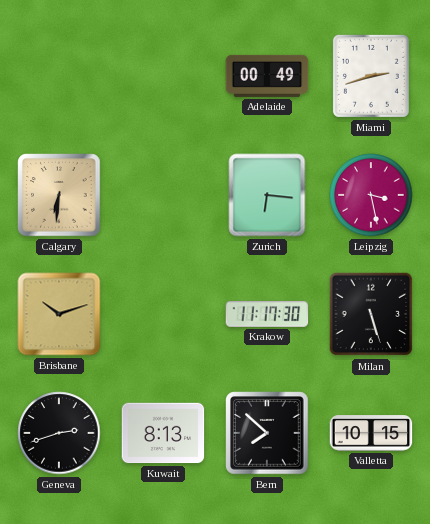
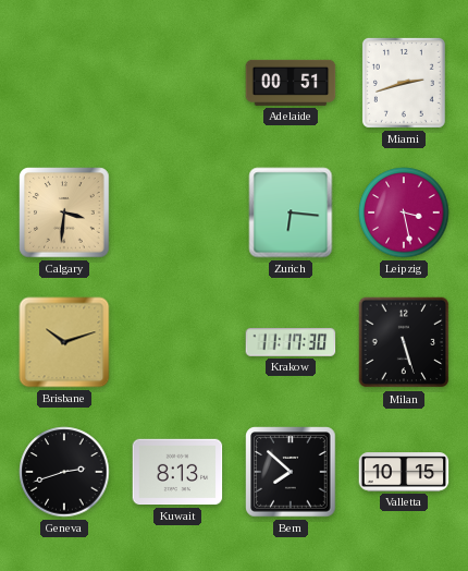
Adelaide: 00:49 -> 00:51 (291, 83)
Calgary: 6:31 -> 3:31 (64, 212)
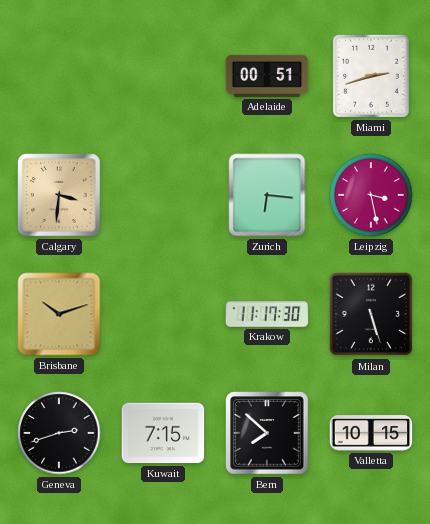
Kuwait: 8:13 -> 7:15 (163, 433)
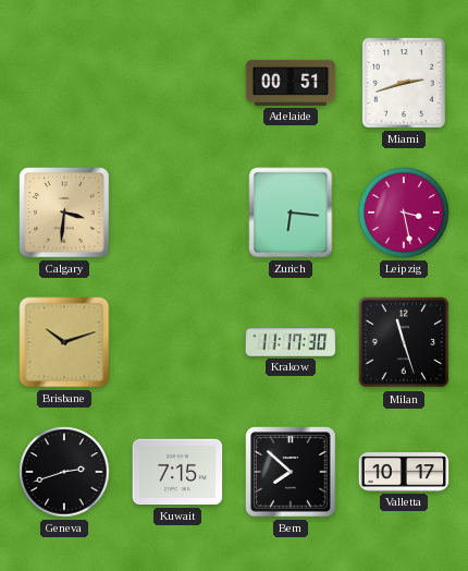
Milan: 5:27 -> 11:27 (404, 342)
Valletta: 10:15 -> 10:17 (404, 472)
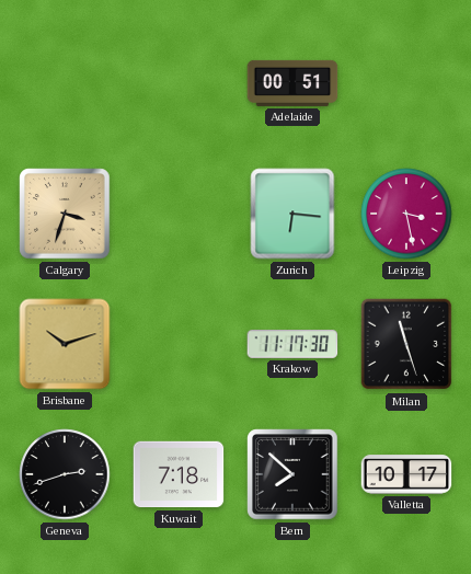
Miami: 2:42 -> none (404, 83)
Calgary: 3:31 -> 3:33 (65, 214)
Kuwait: 7:15 -> 7:18 (179, 474)
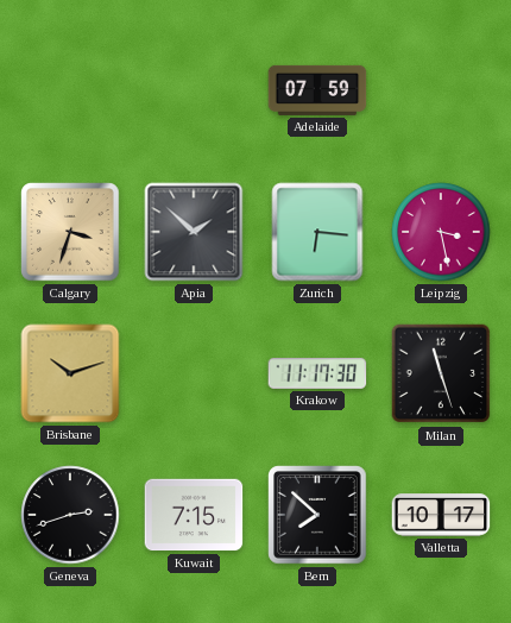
Adelaide: 00:51 -> 07:59 (317, 90)
Apia: none -> 1:52 (194, 232)
Kuwait: 7:18 -> 7:15 (194, 515)
